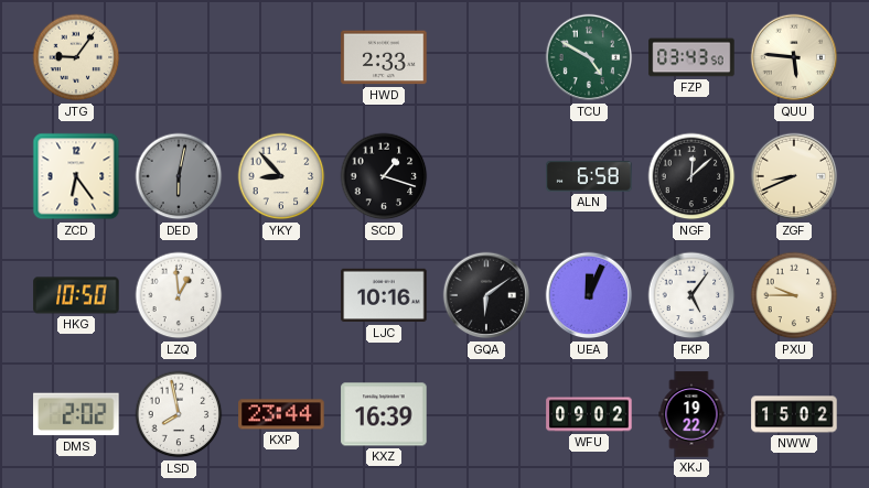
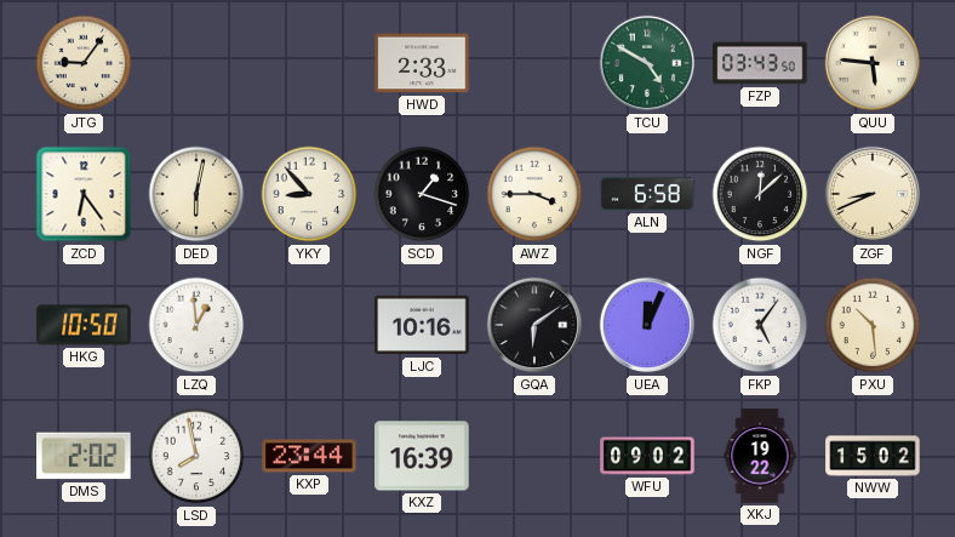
DED dial: grey -> cream (196, 194)
AWZ: none -> 3:45 (534, 194)
PXU: 9:45 -> 10:29 (873, 325)
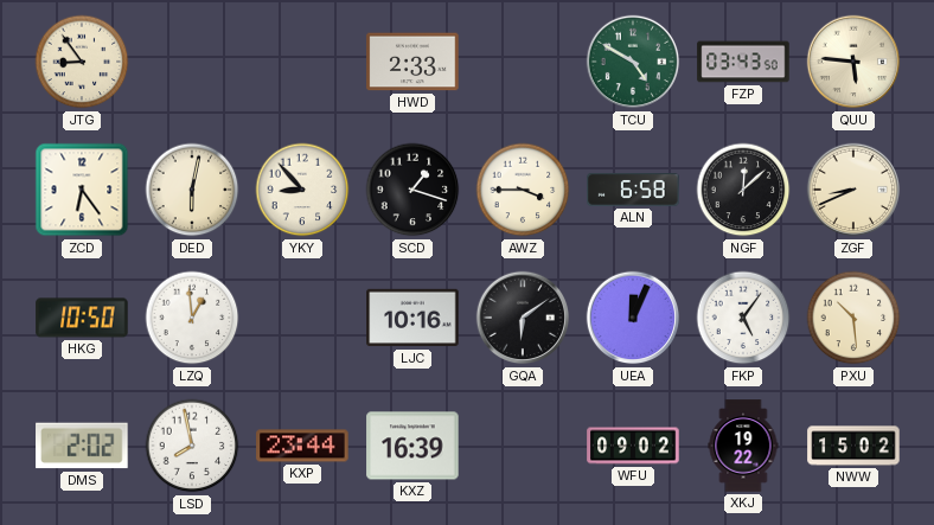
JTG: 9:06 -> 8:54 (82, 62)
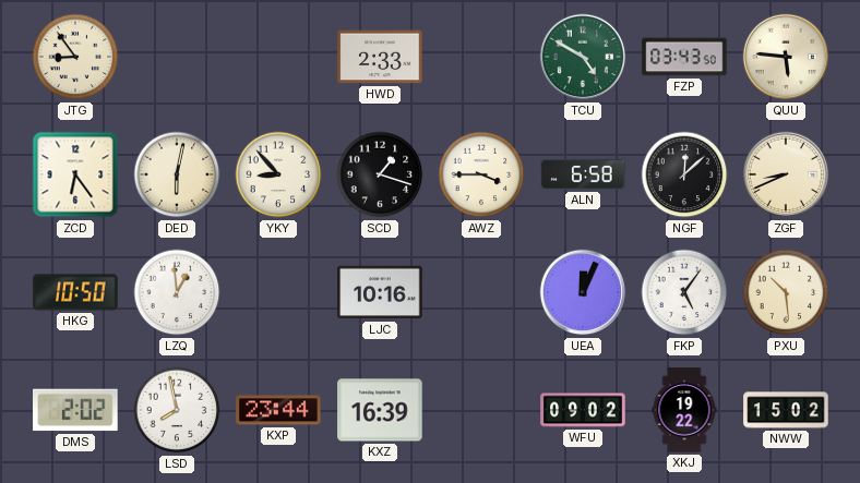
GQA: 6:09 -> none (523, 318)
